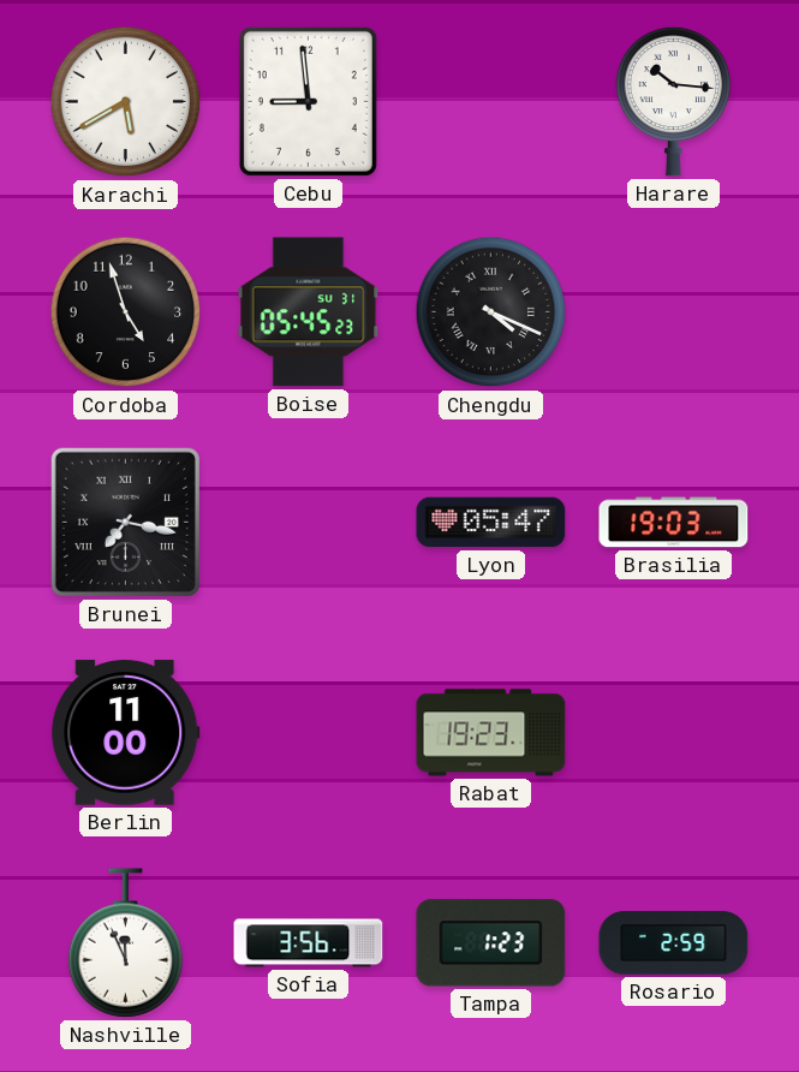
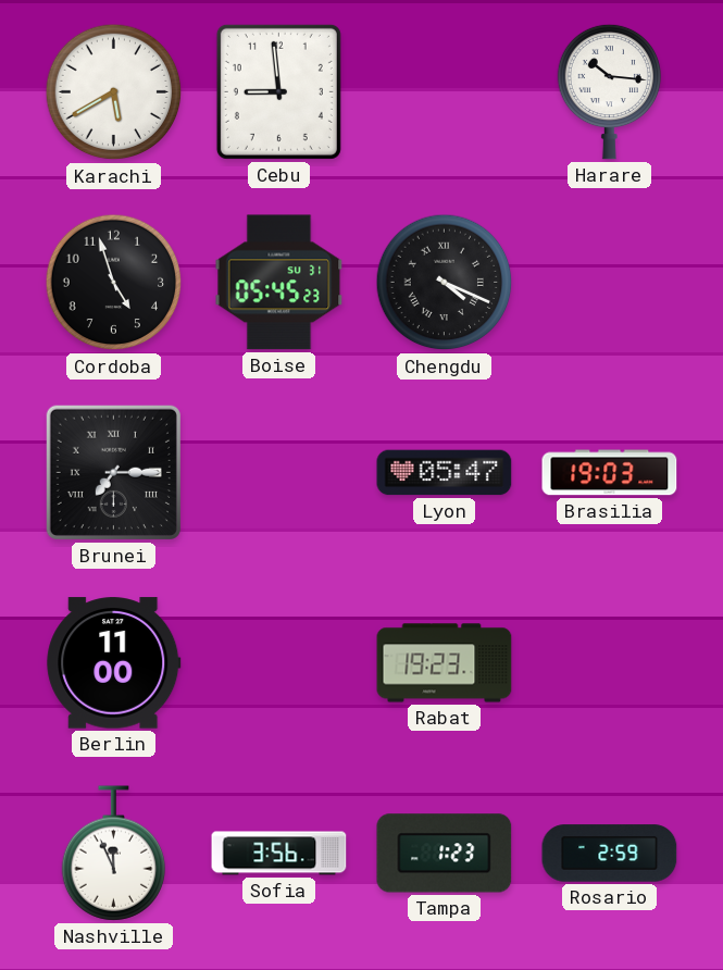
Brunei: 7:17 -> 7:15 (113, 472)
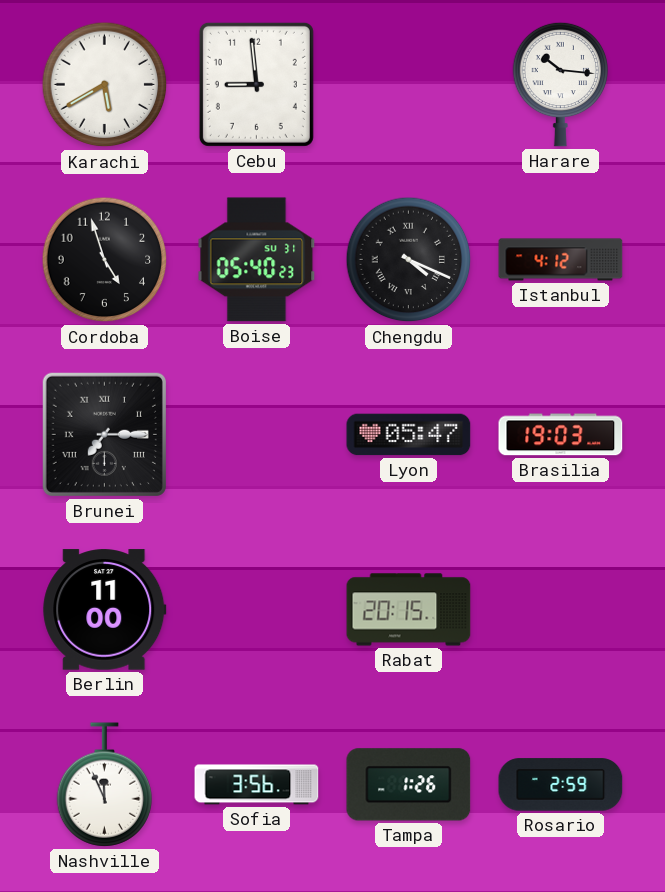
Boise: 05:45 -> 05:40 (257, 260)
Istanbul: none -> 4:12 (561, 260)
Rabat: 19:23 -> 20:15 (409, 610)
Tampa: 1:23 -> 1:26 (409, 785)
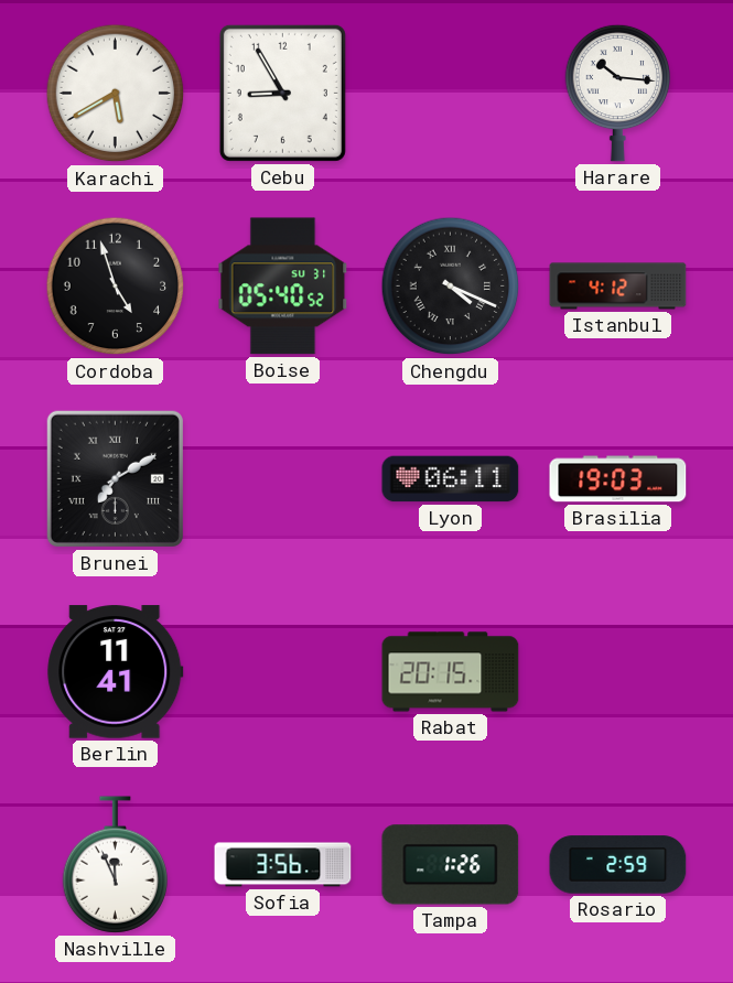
Cebu: 8:59 -> 8:55 (282, 93)
Boise: 05:40:23 -> 05:40:52 (283, 287)
Brunei: 7:15 -> 7:10 (115, 478)
Lyon: 05:47 -> 06:11 (451, 479)
Berlin: 11:00 -> 11:41 (116, 672)
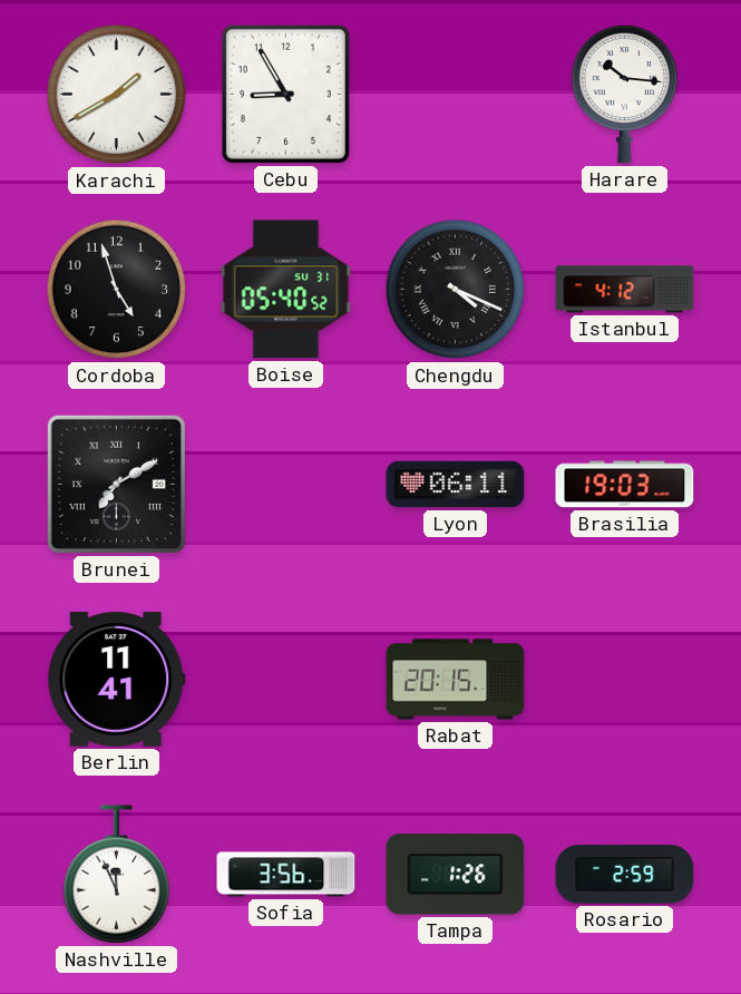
Karachi: 5:40 -> 1:40 (117, 95)
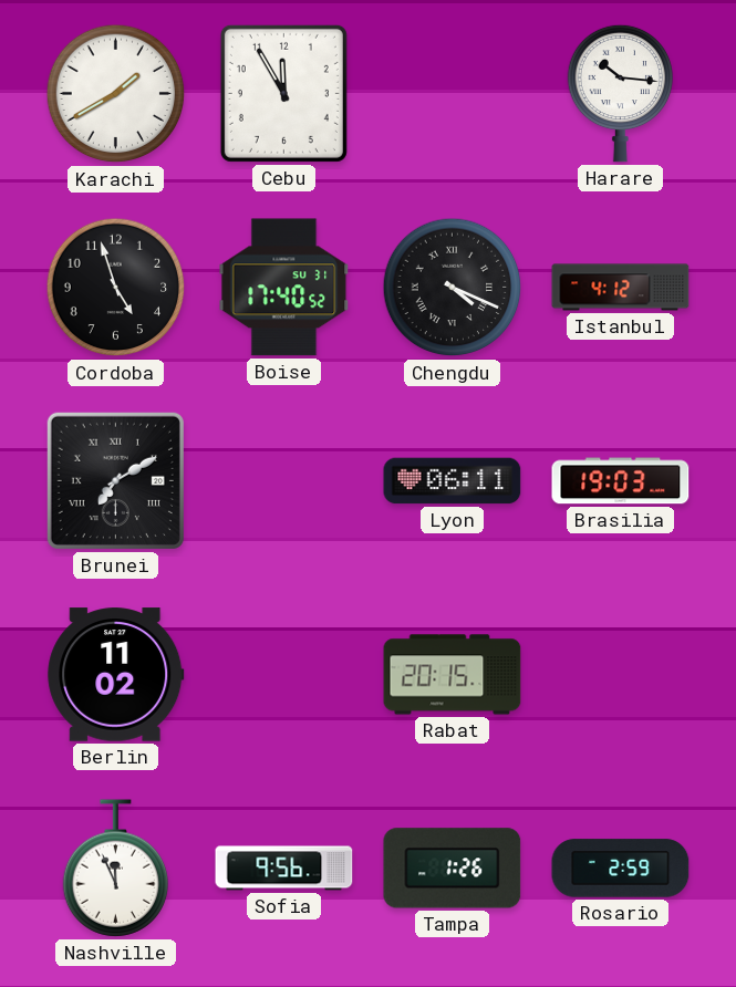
Cebu: 8:55 -> 11:55 (283, 93)
Boise: 05:40 -> 17:40 (284, 288)
Berlin: 11:41 -> 11:02 (116, 675)
Sofia: 3:56 -> 9:56 (284, 869)
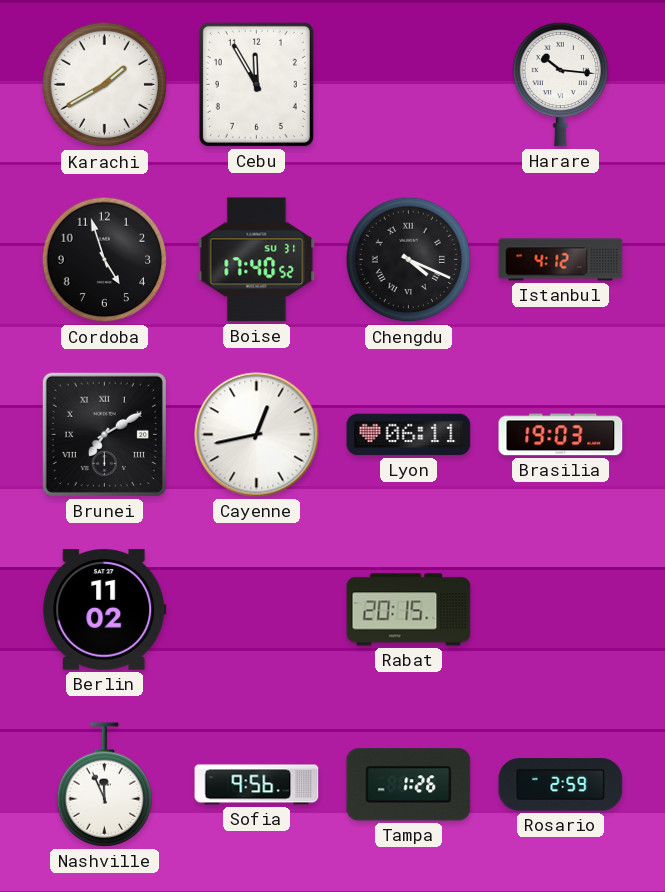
Cayenne: none -> 12:43 (257, 435)
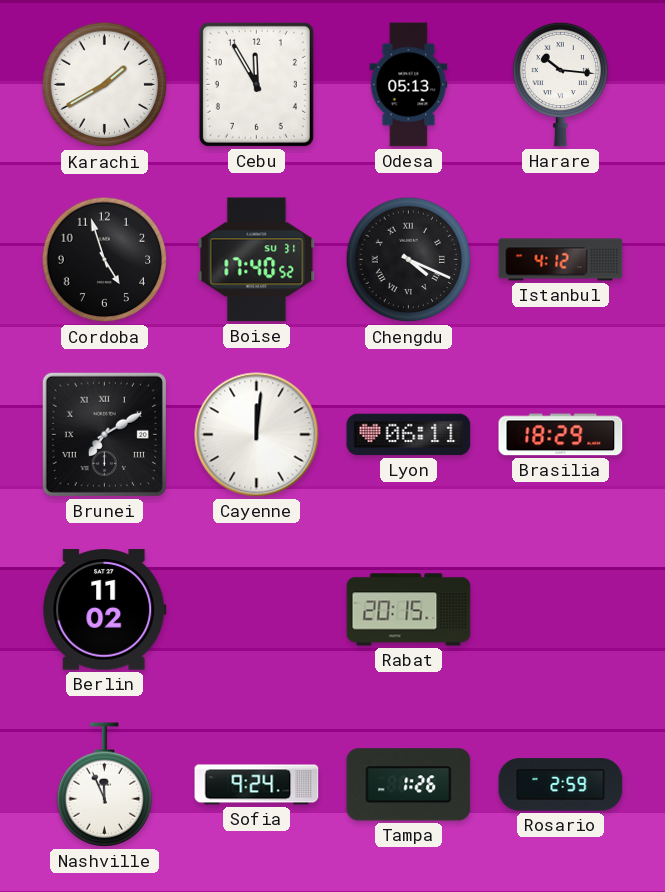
Odesa: none -> 05:13 (409, 85)
Cayenne: 12:43 -> 12:01 (257, 435)
Brasilia: 19:03 -> 18:29 (561, 435)
Sofia: 9:56 -> 9:24 (257, 785)
